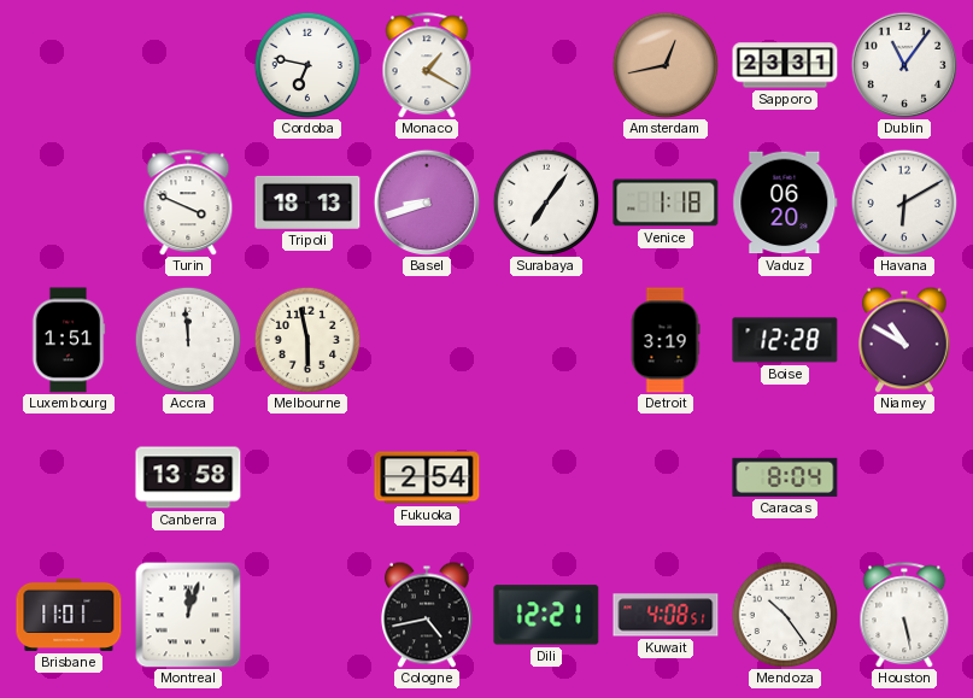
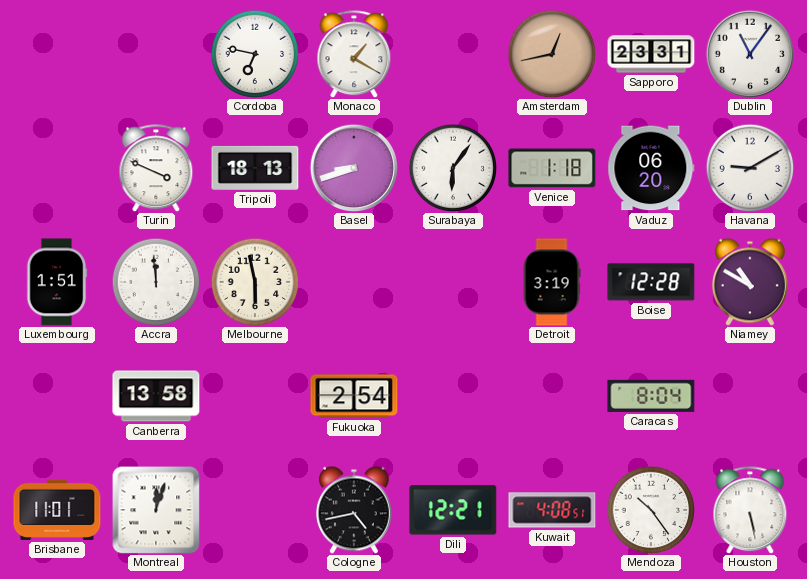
Surabaya: 7:06 -> 6:06 (453, 168)
Havana: 6:10 -> 9:10 (750, 168)
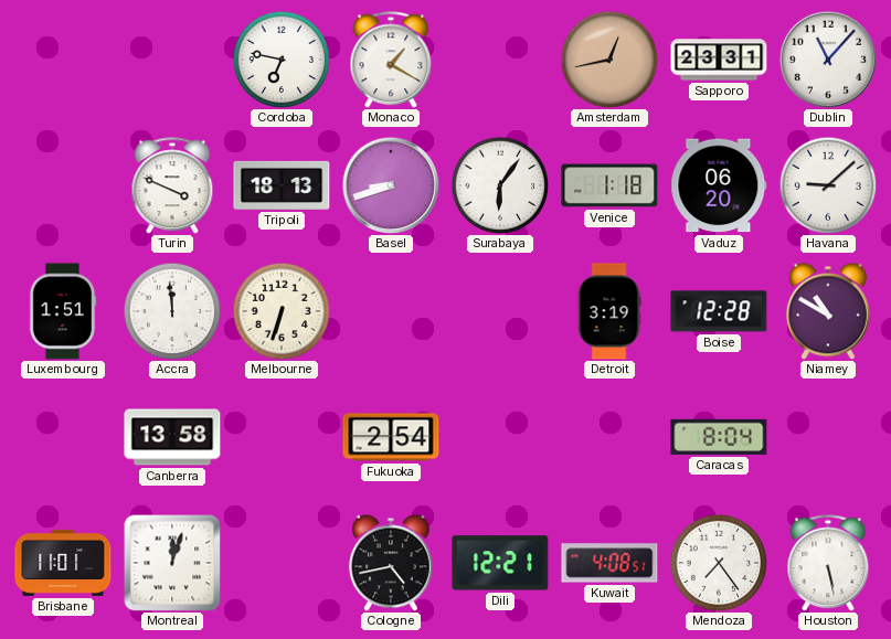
Dublin: 11:06 -> 11:07 (828, 60)
Havana: 9:10 -> 9:08 (828, 185)
Melbourne: 5:58 -> 6:33 (282, 311)
Mendoza: 10:24 -> 7:24 (719, 563)
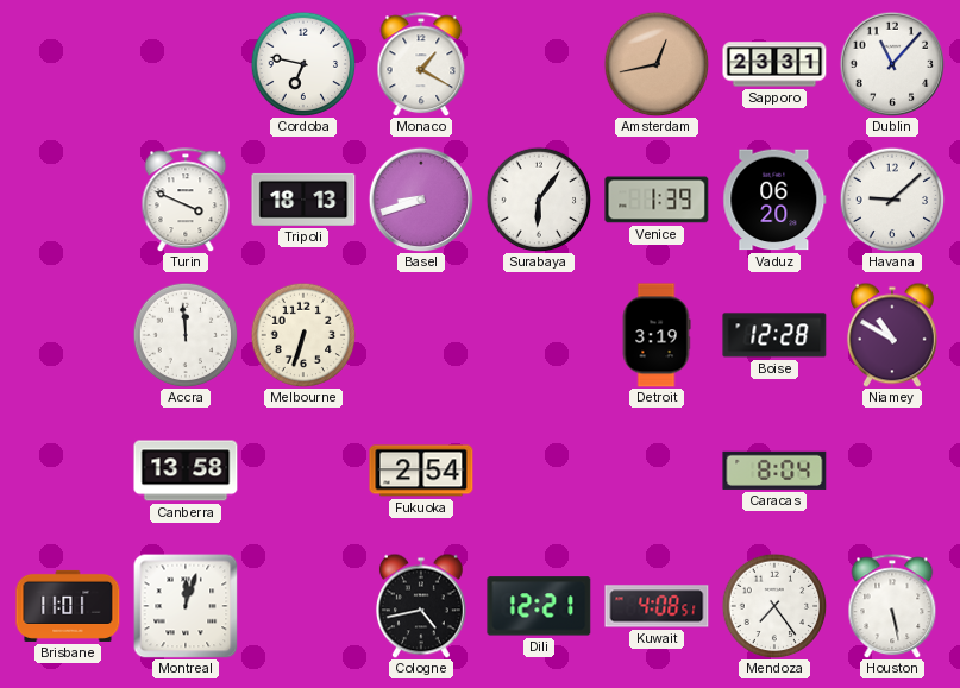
Venice: 1:18 -> 1:39 (657, 200)
Luxembourg: 1:51 -> none (63, 311)
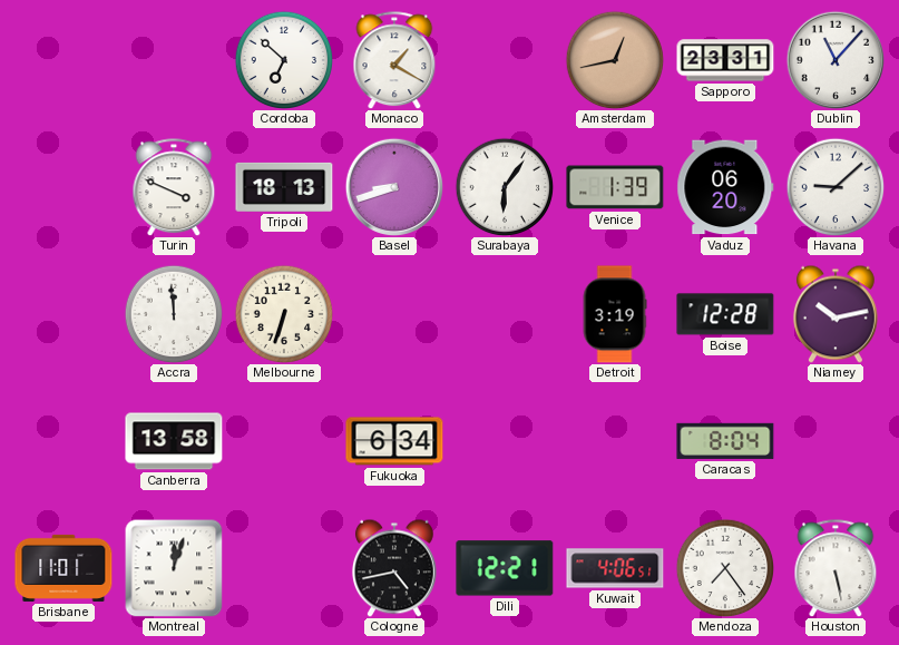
Cordoba: 6:47 -> 6:52 (284, 60)
Niamey: 10:50 -> 10:13 (836, 314)
Fukuoka: 2:54 -> 6:34 (394, 441)
Kuwait: 4:08 -> 4:06 (615, 568)
